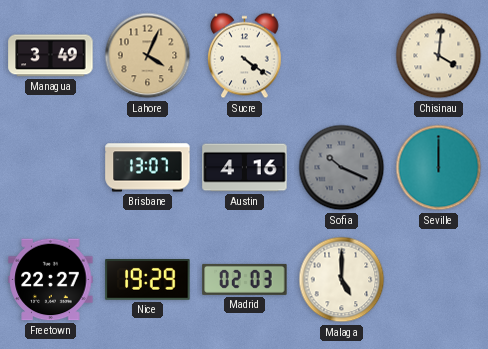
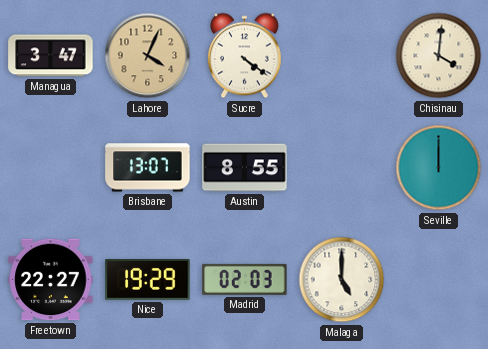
Managua: 3:49 -> 3:47 (51, 56)
Austin: 4:16 -> 8:55 (245, 168)
Sofia: 10:19 -> none (342, 168)
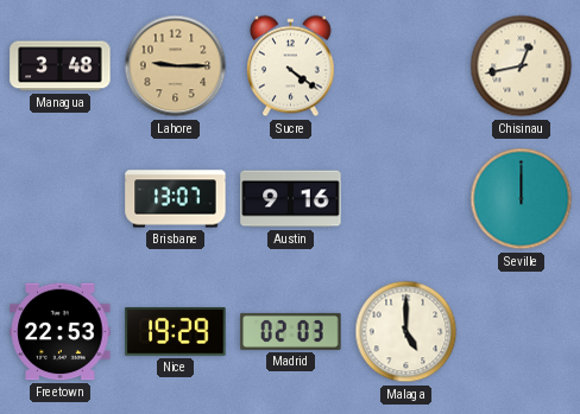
Managua: 3:47 -> 3:48 (61, 66)
Lahore: 4:04 -> 9:15 (176, 66)
Chisinau: 4:01 -> 12:43 (522, 66)
Austin: 8:55 -> 9:16 (291, 199)
Freetown: 22:27 -> 22:53 (61, 332)
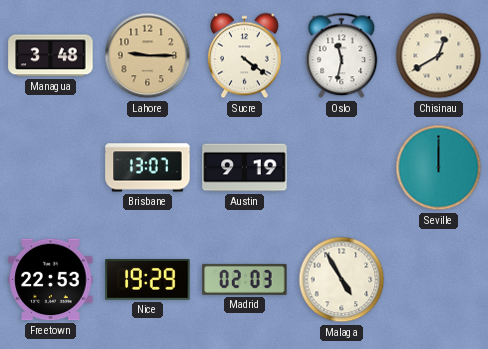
Oslo: none -> 11:32 (342, 56)
Chisinau: 12:43 -> 12:40 (439, 56)
Austin: 9:16 -> 9:19 (245, 168)
Malaga: 5:00 -> 4:55 (342, 280)
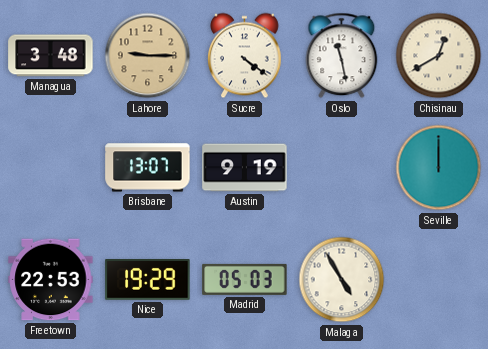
Oslo: 11:32 -> 11:28 (342, 56)
Madrid: 02:03 -> 05:03 (245, 279)
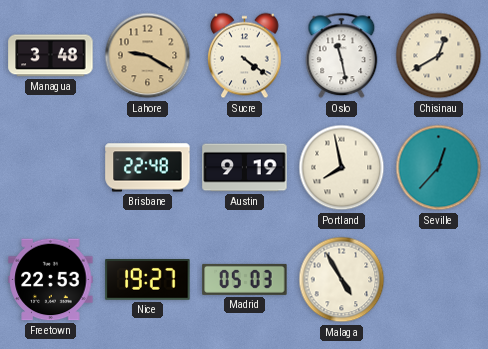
Lahore: 9:15 -> 9:20 (148, 56)
Brisbane: 13:07 -> 22:48 (148, 168)
Portland: none -> 7:58 (342, 168)
Seville: 12:00 -> 12:37 (439, 168)
Nice: 19:29 -> 19:27 (148, 280)
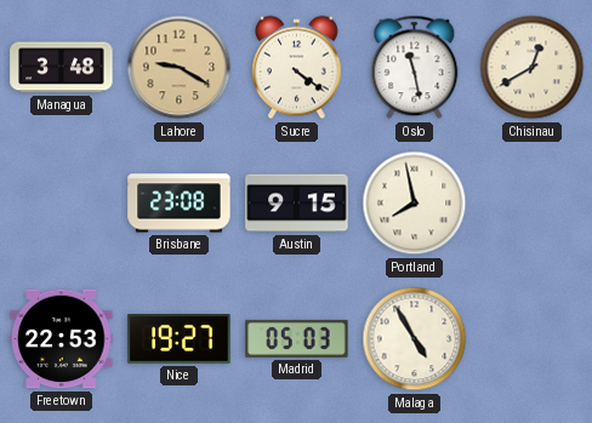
Brisbane: 22:48 -> 23:08 (180, 204)
Austin: 9:19 -> 9:15 (297, 204)
Seville: 12:37 -> none (439, 168)
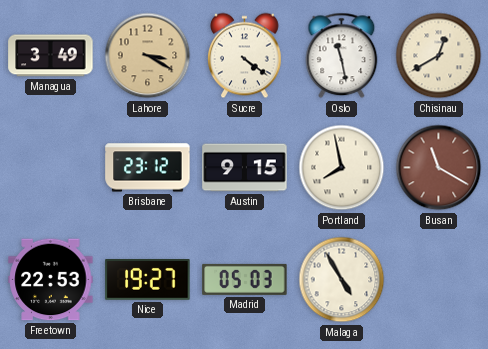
Managua: 3:48 -> 3:49 (51, 56)
Lahore: 9:20 -> 3:20 (148, 56)
Brisbane: 23:08 -> 23:12 (148, 168)
Busan: none -> 11:20 (439, 168)
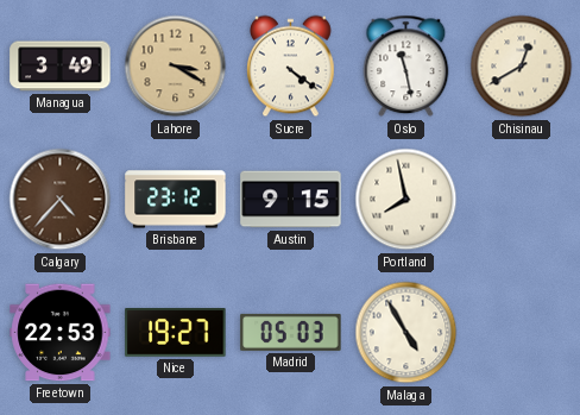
Calgary: none -> 4:37 (61, 200)
Busan: 11:20 -> none (439, 168)
